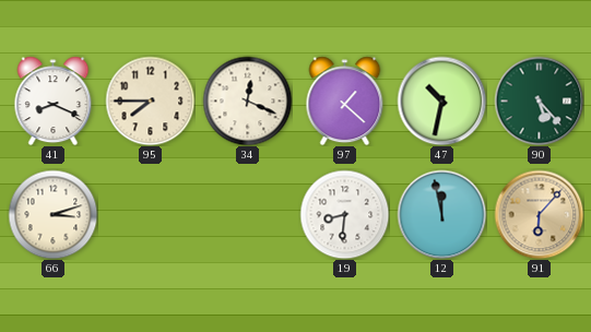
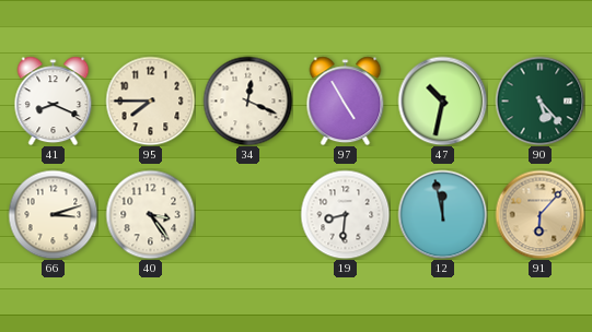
97: 1:22 -> 4:55 (346, 100)
40: none -> 3:24 (150, 214)
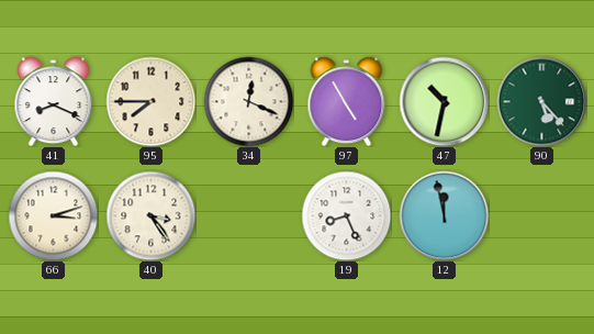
19: 8:31 -> 8:26 (346, 215)
91: 6:07 -> none (539, 214)
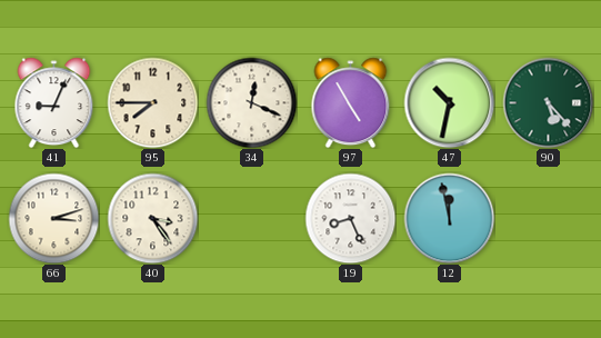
41: 8:19 -> 9:04 (54, 102)
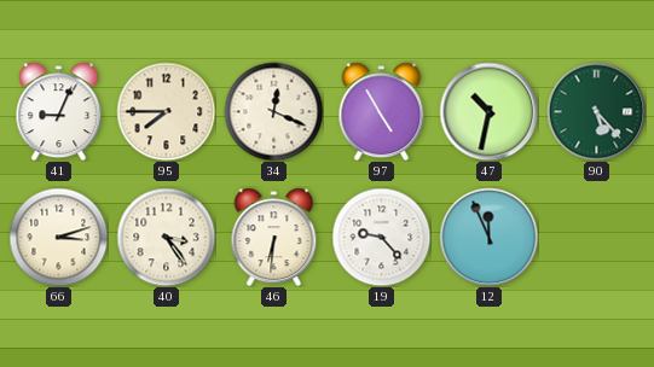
46: none -> 6:31 (274, 237)
19: 8:26 -> 9:23 (381, 237)
12: 11:58 -> 11:56 (488, 237)
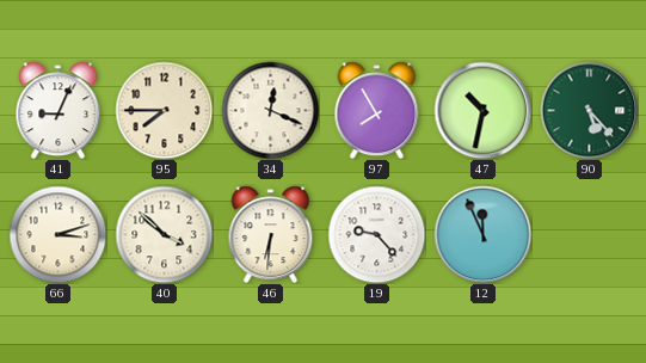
97: 4:55 -> 7:55 (377, 110)
40: 3:24 -> 3:52 (164, 234)
